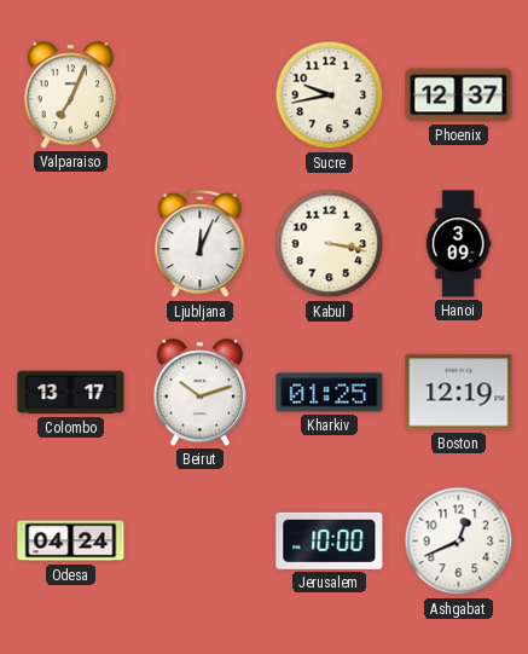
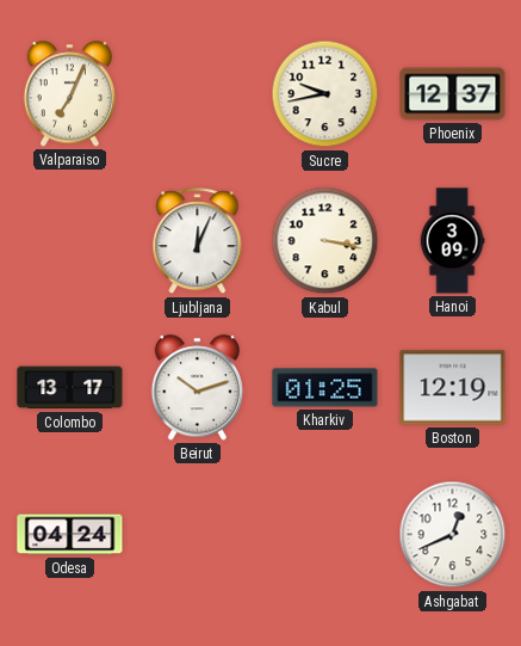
Jerusalem: 10:00 -> none (330, 540)
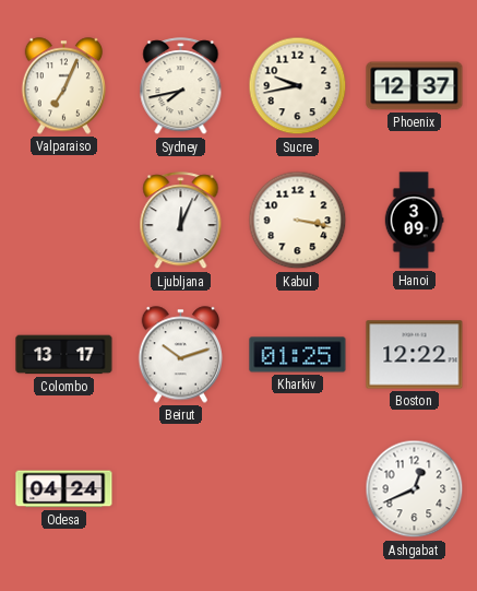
Sydney: none -> 7:43 (181, 86)
Boston: 12:19 -> 12:22 (415, 355)
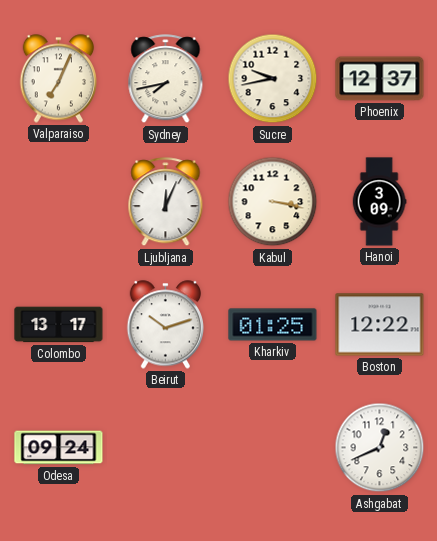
Odesa: 04:24 -> 09:24 (59, 448)
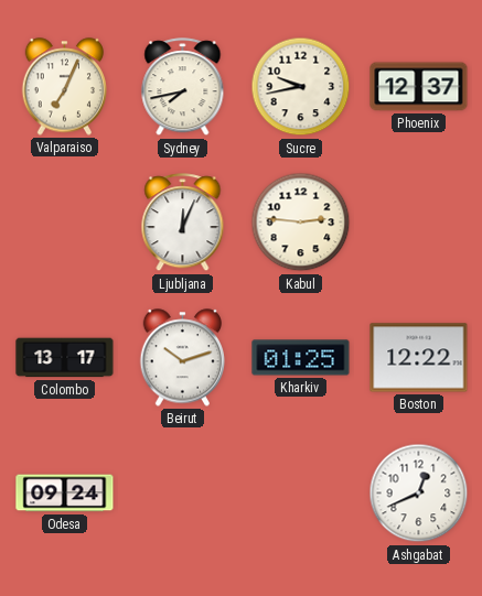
Kabul: 3:17 -> 2:46 (301, 223)
Hanoi: 3:09 -> none (379, 202)
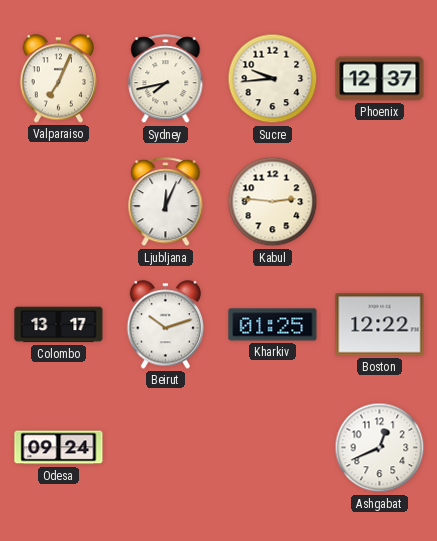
Sucre: 9:43 -> 9:44 (273, 79)
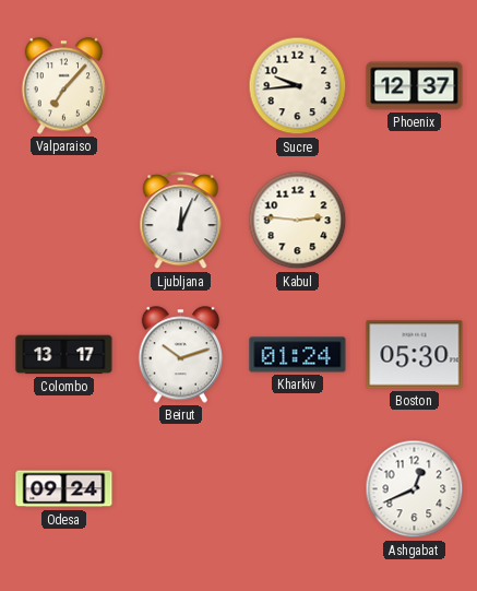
Valparaiso: 7:04 -> 7:07 (64, 86)
Sydney: 7:43 -> none (166, 79)
Kharkiv: 01:25 -> 01:24 (298, 355)
Boston: 12:22 -> 05:30 (415, 355)
